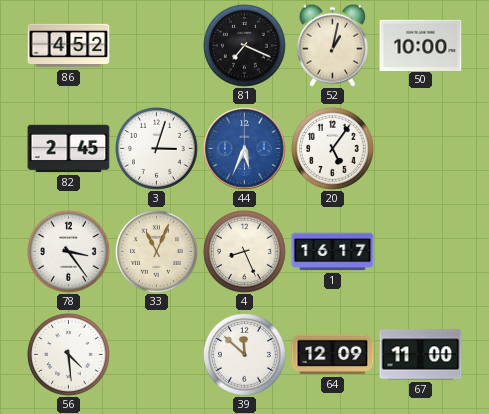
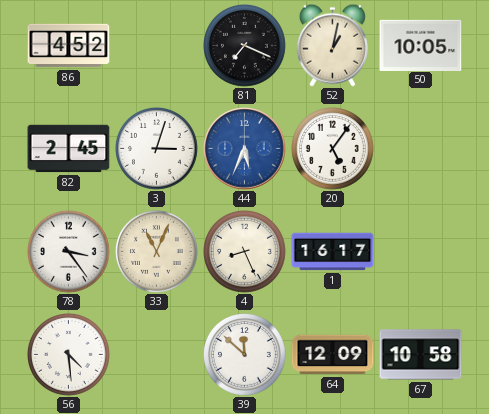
50: 10:00 -> 10:05 (421, 45)
67: 11:00 -> 10:58 (421, 355)
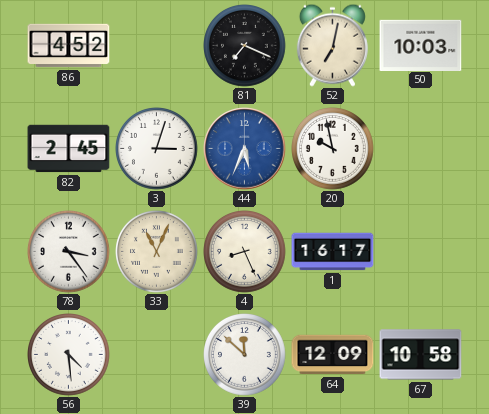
52: 1:02 -> 7:02 (332, 45)
50: 10:05 -> 10:03 (421, 45)
20: 5:06 -> 9:58 (333, 149)
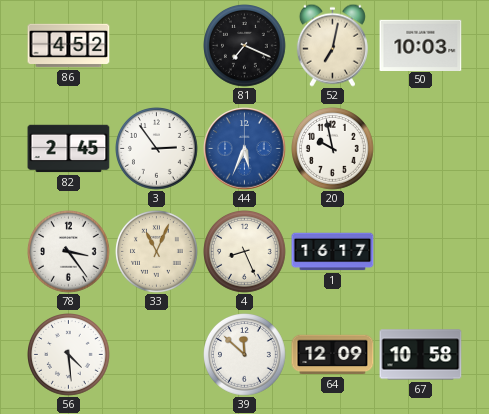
3: 3:03 -> 2:54 (157, 149)
